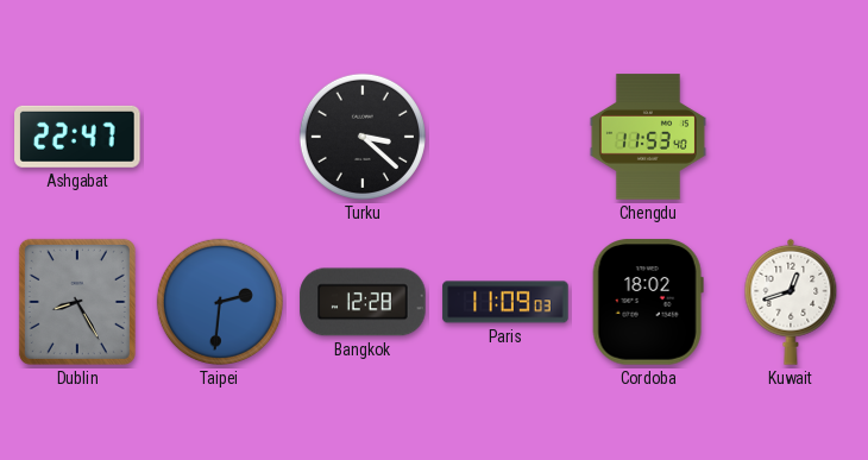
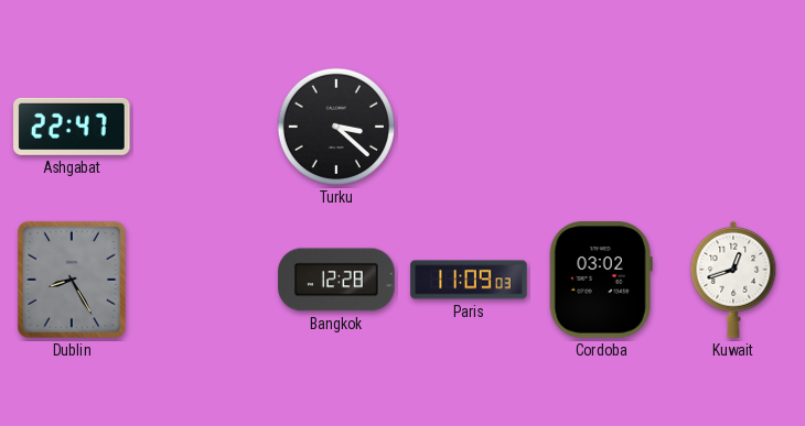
Chengdu: 11:53 -> none (648, 137)
Taipei: 2:31 -> none (220, 302)
Cordoba: 18:02 -> 03:02 (601, 280)
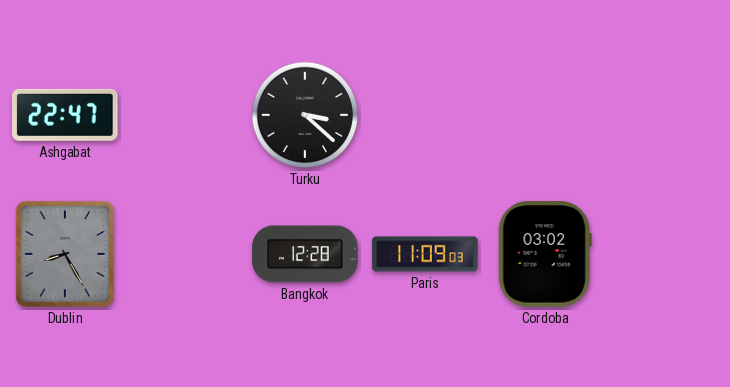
Kuwait: 12:42 -> none (733, 280)
